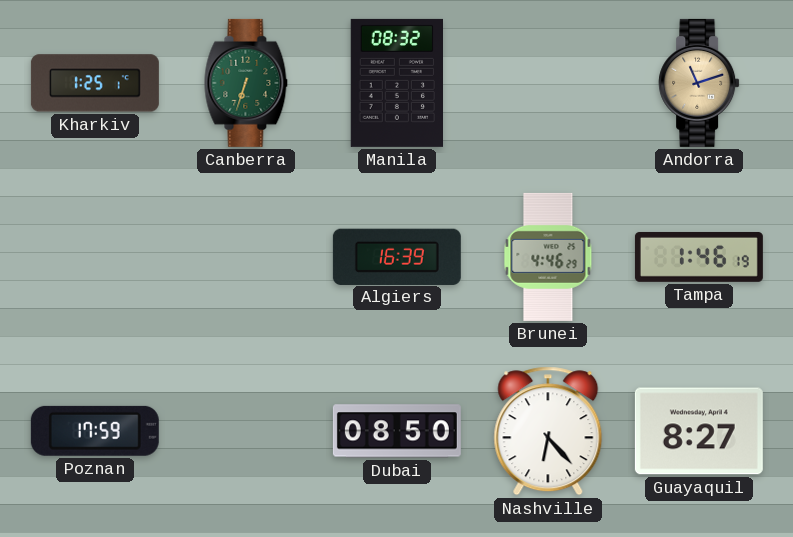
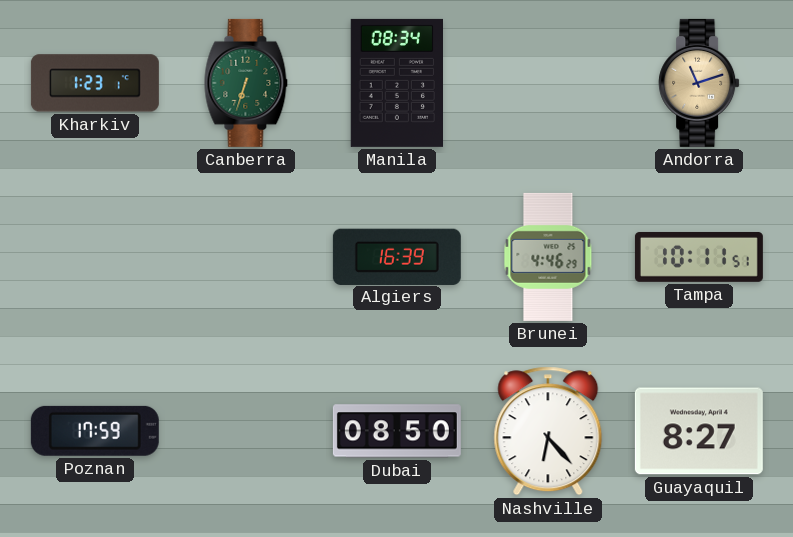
Kharkiv: 1:25 -> 1:23 (95, 83)
Manila: 08:32 -> 08:34 (396, 83)
Tampa: 1:46 -> 10:11 (699, 257)
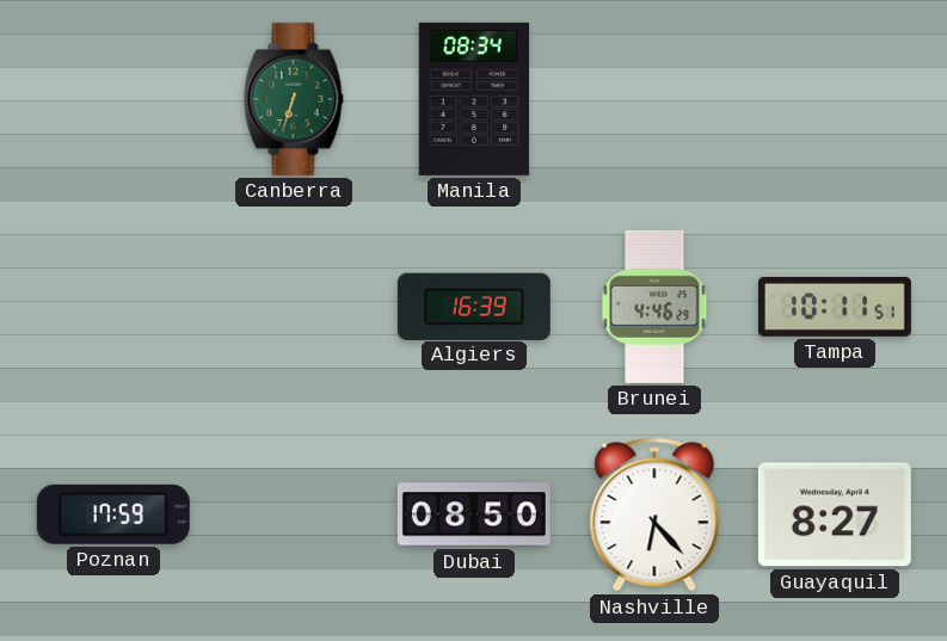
Kharkiv: 1:23 -> none (95, 83)
Andorra: 11:12 -> none (699, 83)
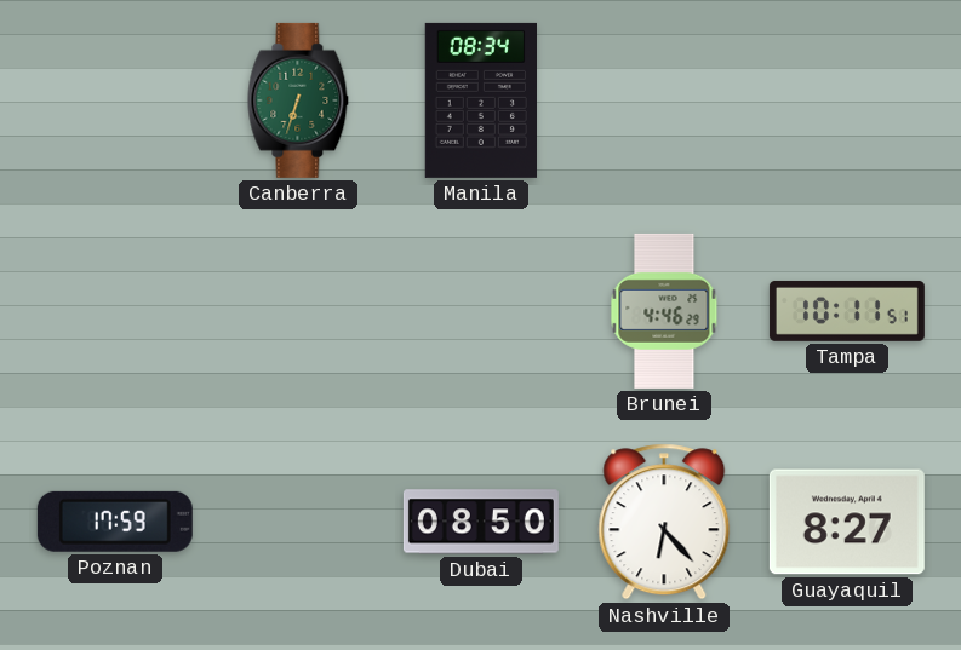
Algiers: 16:39 -> none (474, 306)
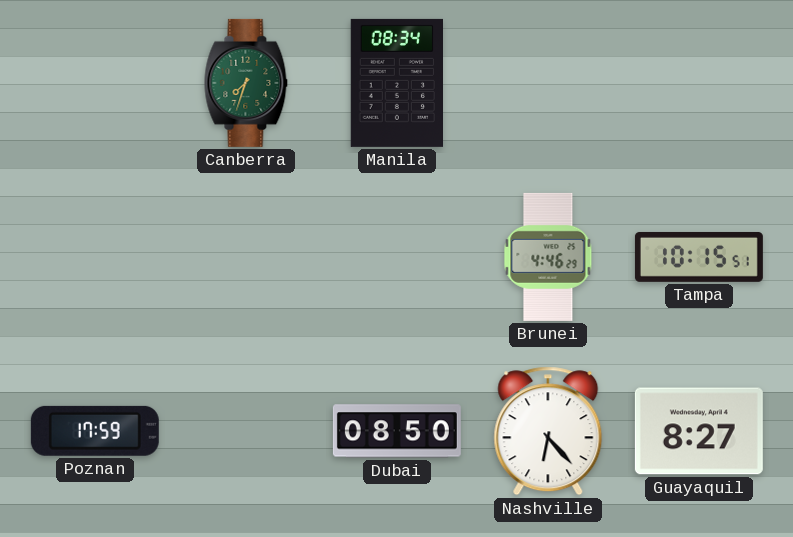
Canberra: 6:33 -> 7:33 (246, 83)
Tampa: 10:11 -> 10:15 (699, 257)
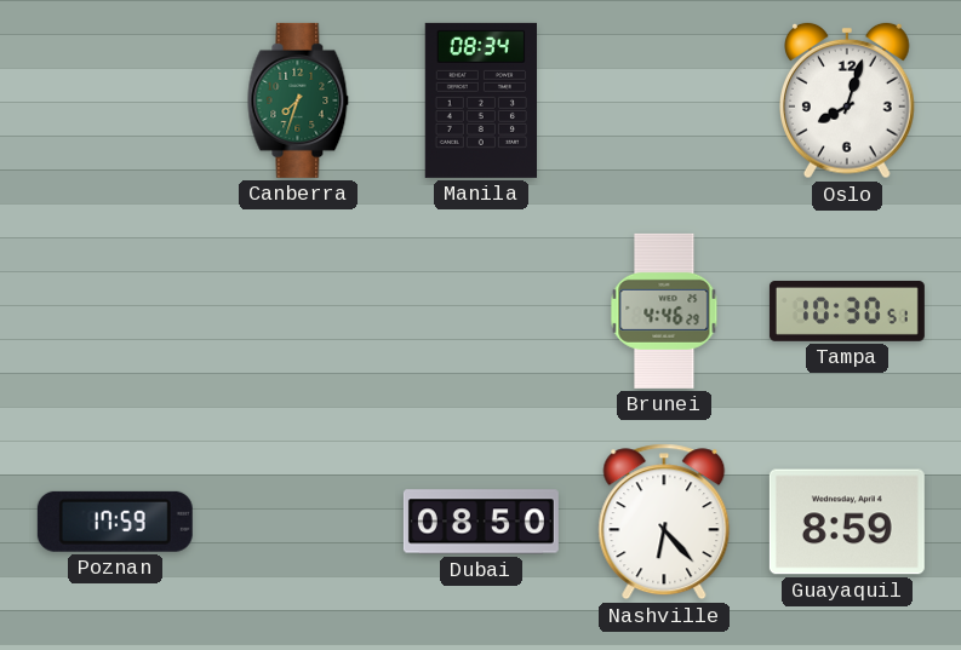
Oslo: none -> 8:03 (848, 100)
Tampa: 10:15 -> 10:30 (847, 311)
Guayaquil: 8:27 -> 8:59 (847, 522)
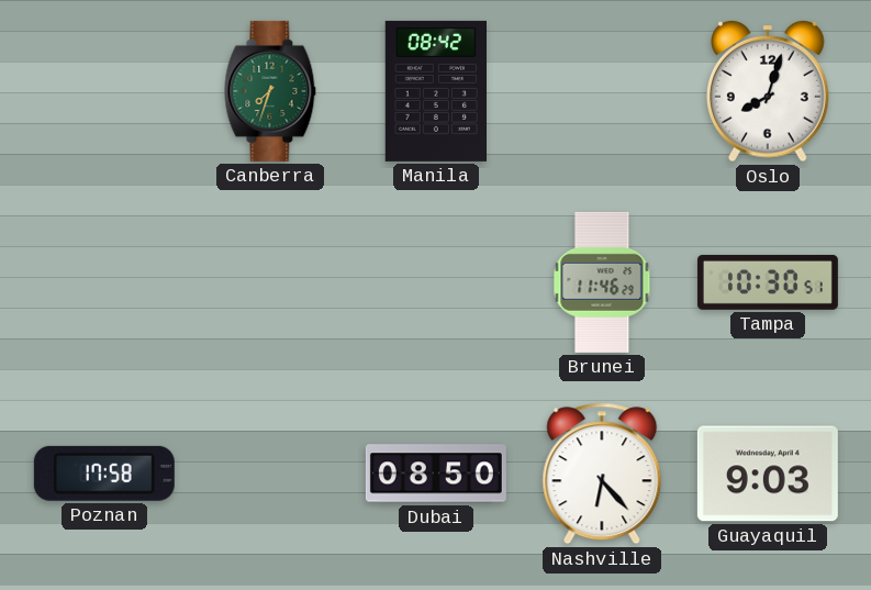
Manila: 08:34 -> 08:42 (435, 91)
Brunei: 4:46 -> 11:46 (602, 282)
Poznan: 17:59 -> 17:58 (104, 474)
Guayaquil: 8:59 -> 9:03 (768, 474)
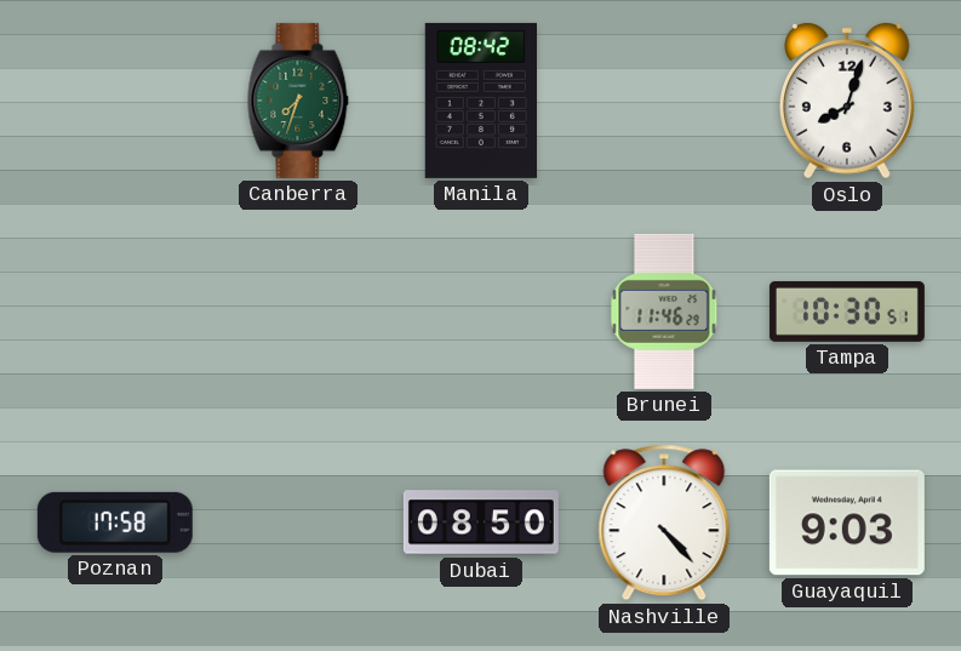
Nashville: 6:23 -> 4:23 (664, 522)
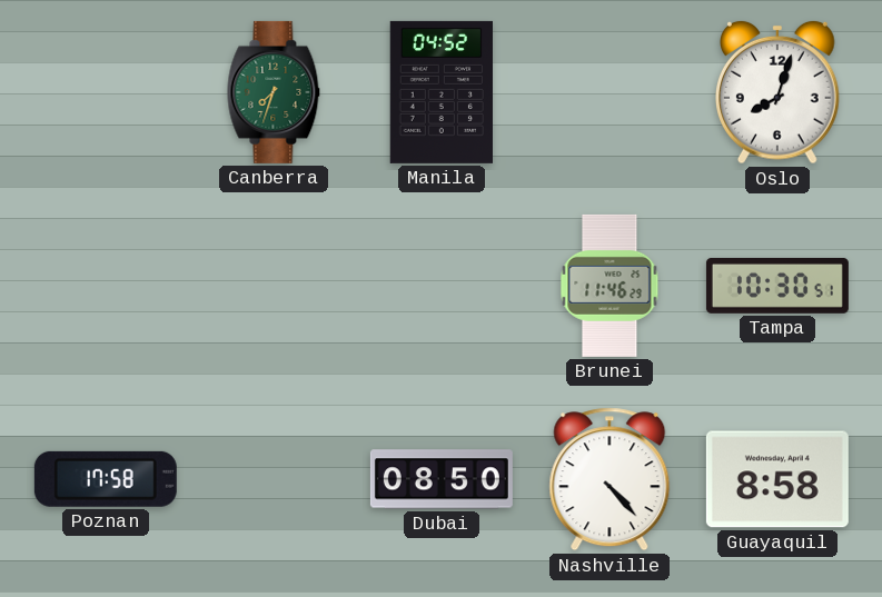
Manila: 08:42 -> 04:52 (440, 92)
Guayaquil: 9:03 -> 8:58 (777, 479)
